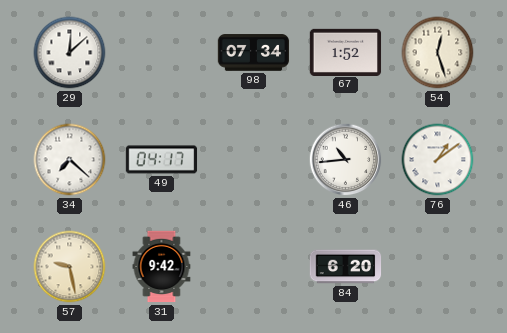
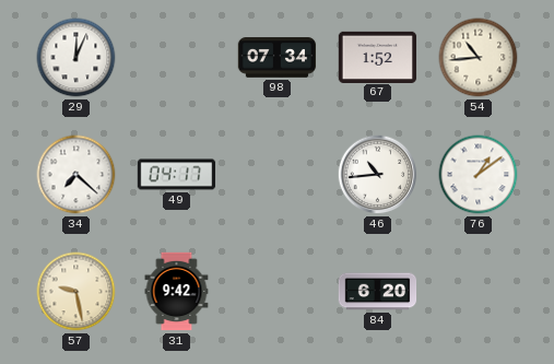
29: 12:08 -> 12:04 (76, 58)
54: 12:27 -> 10:44 (479, 58)
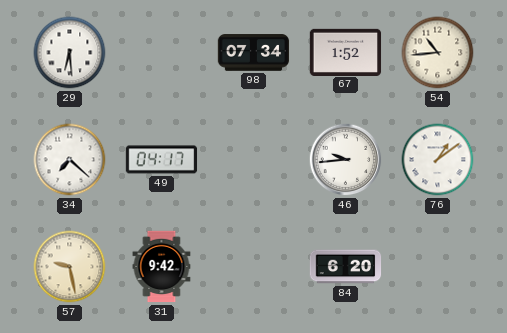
29: 12:04 -> 6:29 (70, 53)
46: 10:44 -> 9:44 (346, 160)
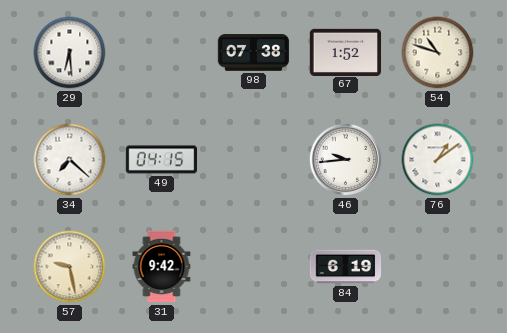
98: 07:34 -> 07:38 (254, 53)
54: 10:44 -> 10:48 (438, 53)
49: 04:17 -> 04:15 (162, 160)
84: 6:20 -> 6:19 (346, 267)
